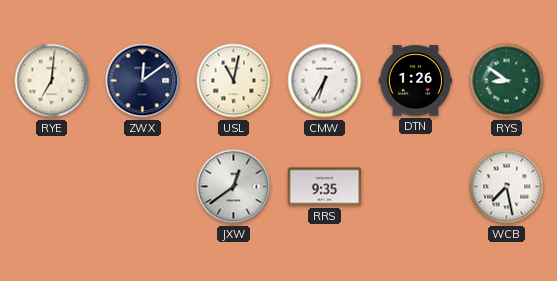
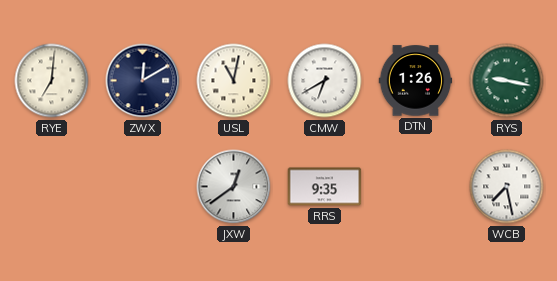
ZWX: 12:09 -> 12:10 (143, 81)
CMW: 6:35 -> 6:40 (325, 81)
RYS: 8:51 -> 9:17 (507, 81)
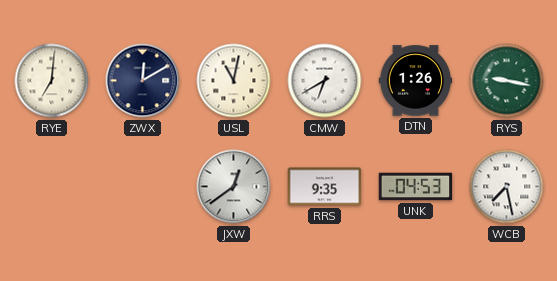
UNK: none -> 04:53 (416, 187)
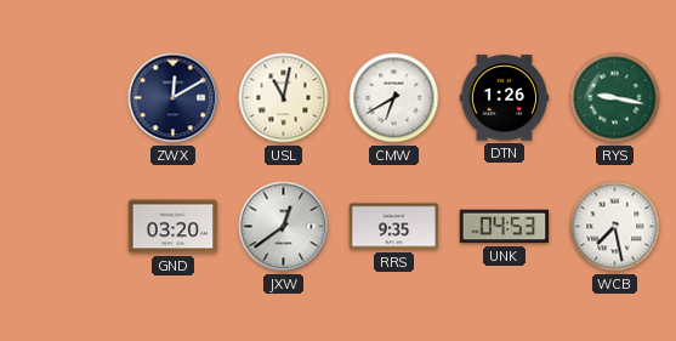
RYE: 7:01 -> none (52, 81)
GND: none -> 03:20 (174, 227)
